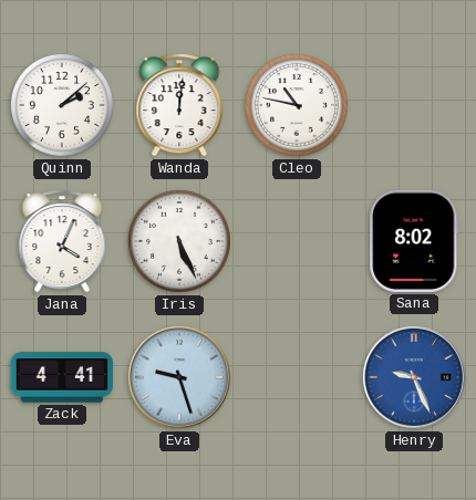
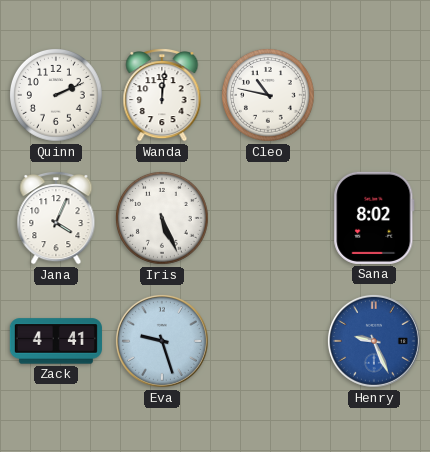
Quinn: 2:08 -> 2:11 (57, 96)
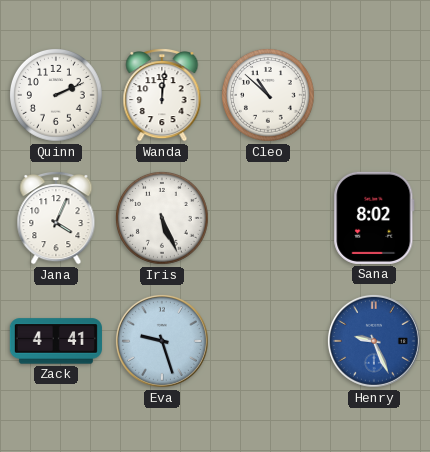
Cleo: 10:47 -> 10:52 (269, 96)
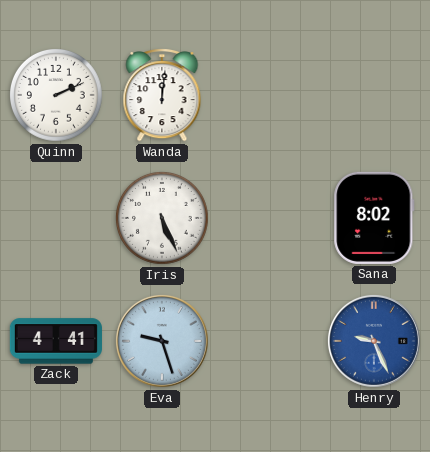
Cleo: 10:52 -> none (269, 96)
Jana: 4:04 -> none (56, 218)
